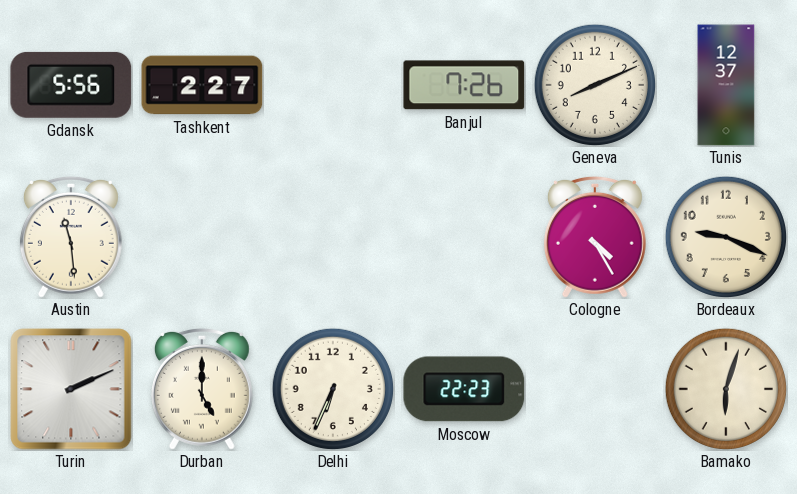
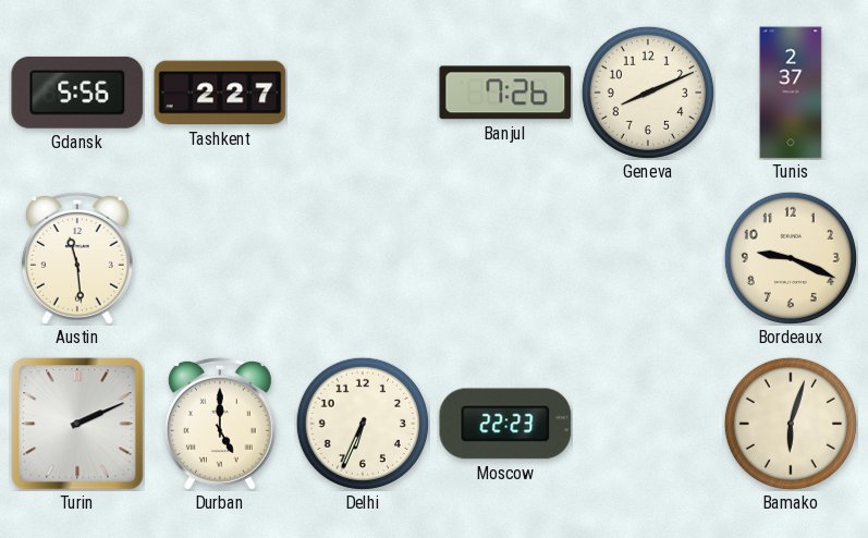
Tunis: 12:37 -> 2:37 (791, 93)
Cologne: 4:25 -> none (595, 237)
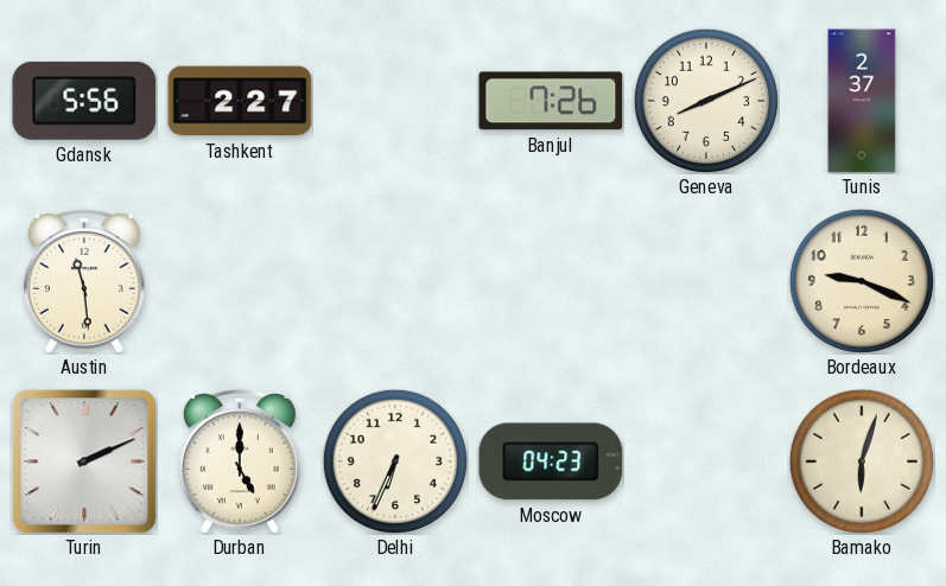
Moscow: 22:23 -> 04:23 (551, 461)
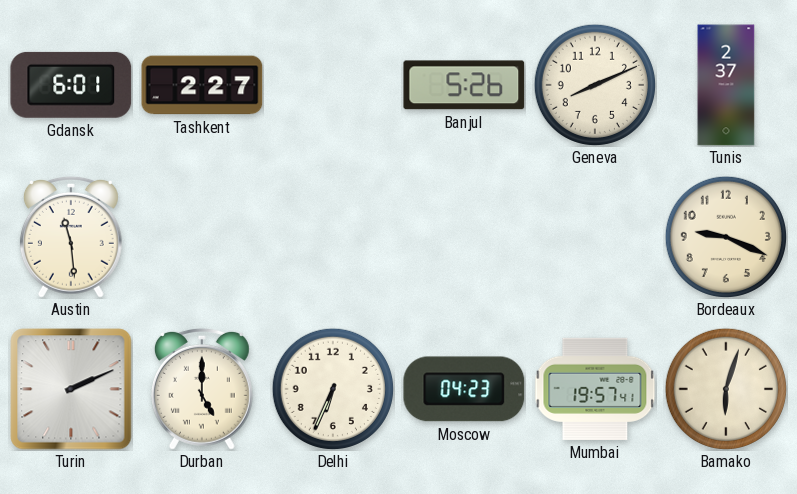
Gdansk: 5:56 -> 6:01 (71, 85)
Banjul: 7:26 -> 5:26 (464, 85)
Mumbai: none -> 19:57 (595, 389)
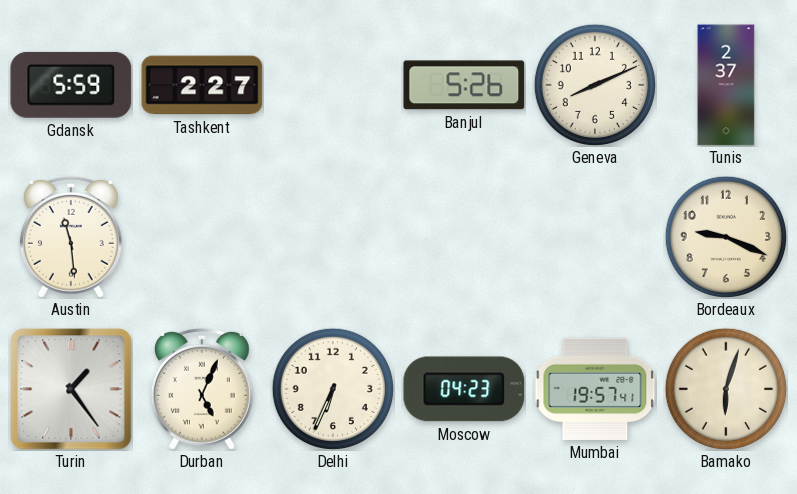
Gdansk: 6:01 -> 5:59 (71, 85)
Turin: 2:11 -> 1:24 (71, 389)
Durban: 5:00 -> 5:04 (202, 389)
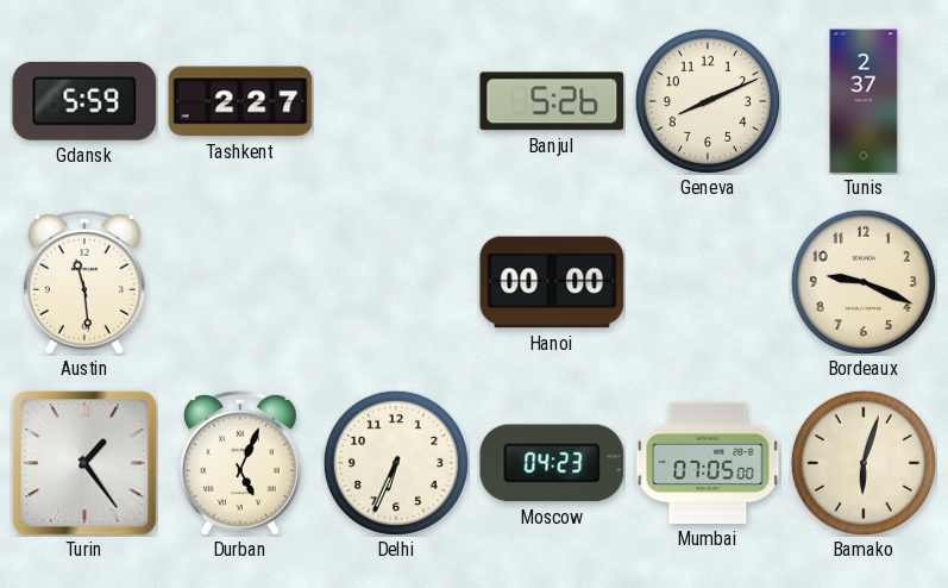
Hanoi: none -> 00:00 (552, 282)
Mumbai: 19:57 -> 07:05 (708, 463)
